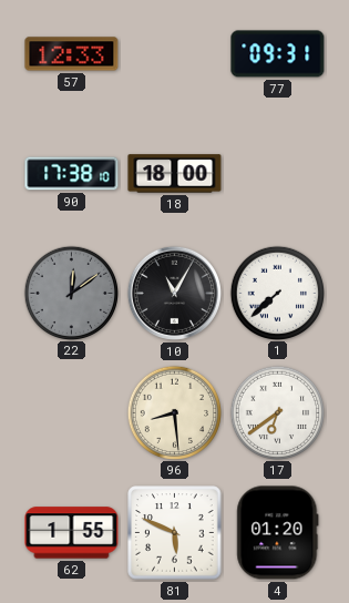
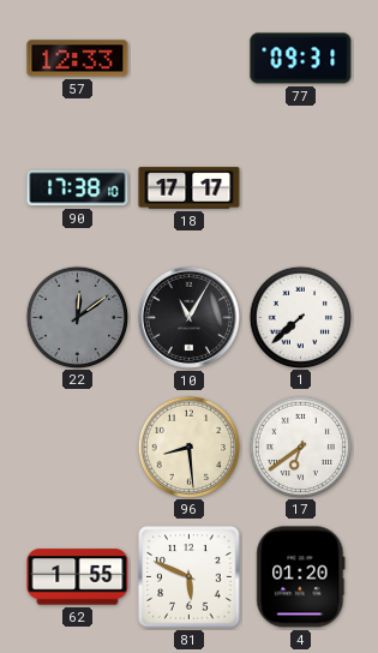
18: 18:00 -> 17:17 (190, 188)
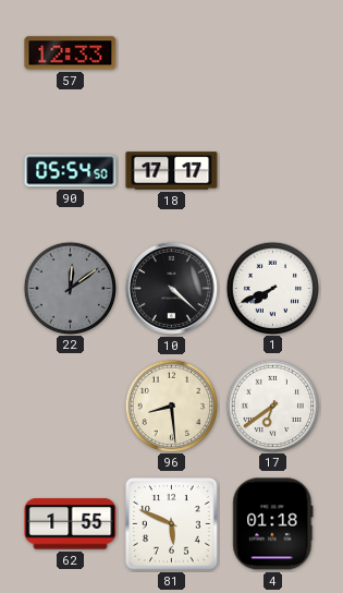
77: 09:31 -> none (301, 59)
90: 17:38 -> 05:54 (71, 171)
10: 11:05 -> 4:22 (171, 288)
1: 7:38 -> 7:41 (272, 288)
4: 01:20 -> 01:18 (273, 524)
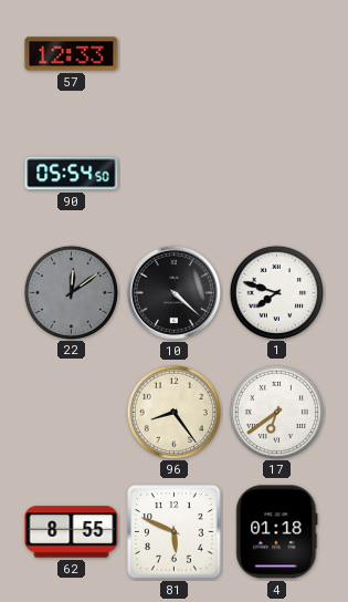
18: 17:17 -> none (172, 171)
1: 7:41 -> 7:48 (276, 292)
96: 8:29 -> 8:24 (173, 412)
62: 1:55 -> 8:55 (72, 532)
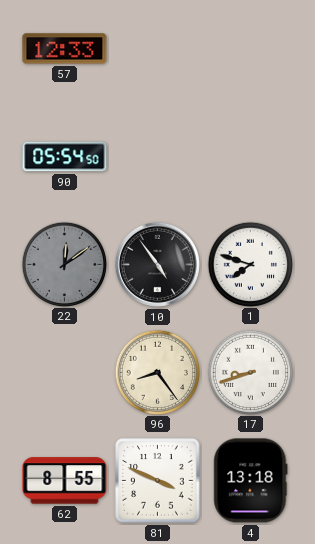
10: 4:22 -> 4:54 (157, 264)
17: 6:39 -> 8:42 (250, 372)
81: 5:49 -> 3:49 (158, 481)
4: 01:18 -> 13:18 (251, 481)
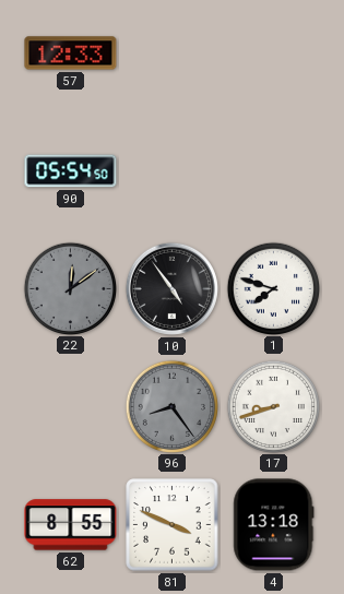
96 dial: cream -> grey (171, 406)
